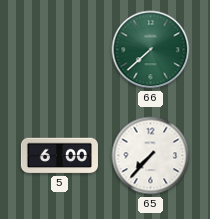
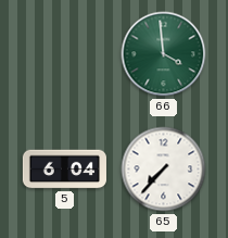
66: 7:38 -> 3:59 (164, 54)
5: 6:00 -> 6:04 (64, 170)
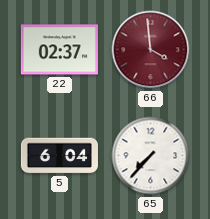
22: none -> 02:37 (59, 50)
66 dial: green -> burgundy (151, 50)
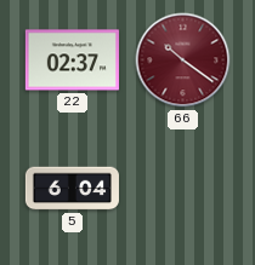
66: 3:59 -> 10:21 (183, 61)
65: 7:37 -> none (151, 156)
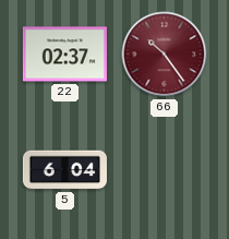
66: 10:21 -> 10:24 (165, 55)
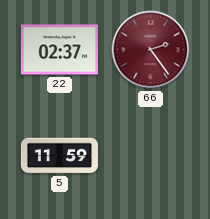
66: 10:24 -> 2:24 (151, 50)
5: 6:04 -> 11:59 (59, 156)
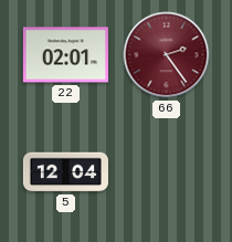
22: 02:37 -> 02:01 (65, 55)
5: 11:59 -> 12:04 (65, 172)
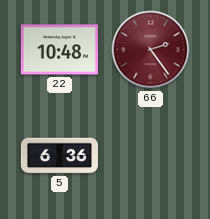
22: 02:01 -> 10:48 (59, 50)
5: 12:04 -> 6:36 (59, 156)
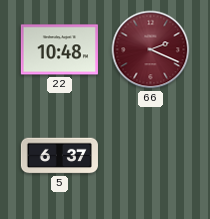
66: 2:24 -> 2:19 (151, 50)
5: 6:36 -> 6:37 (59, 156)
